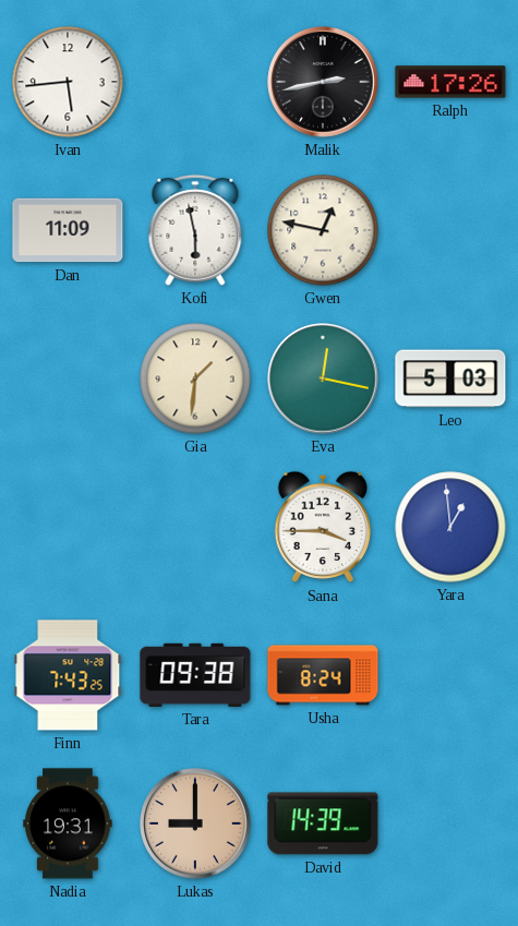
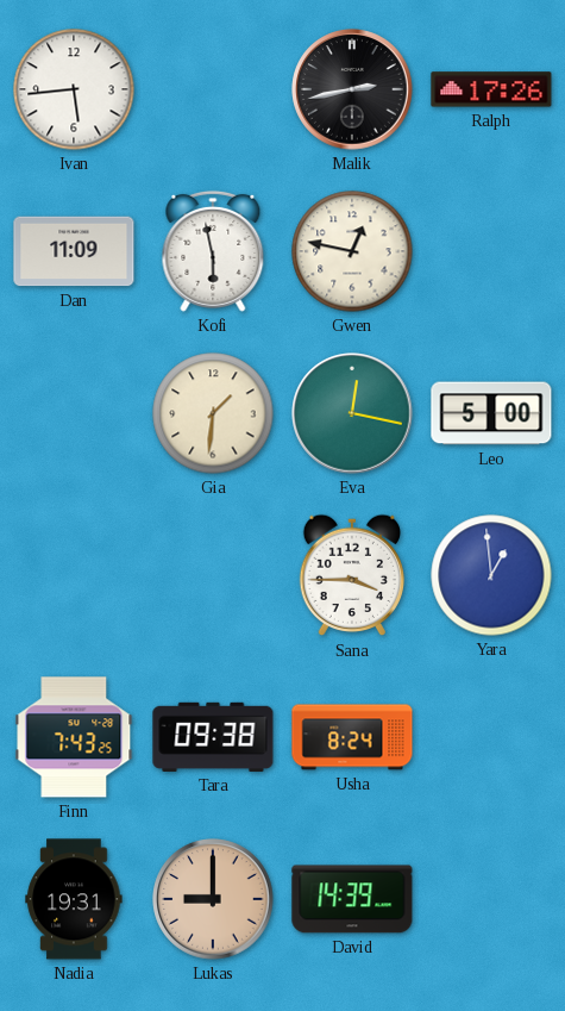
Leo: 5:03 -> 5:00 (491, 413)
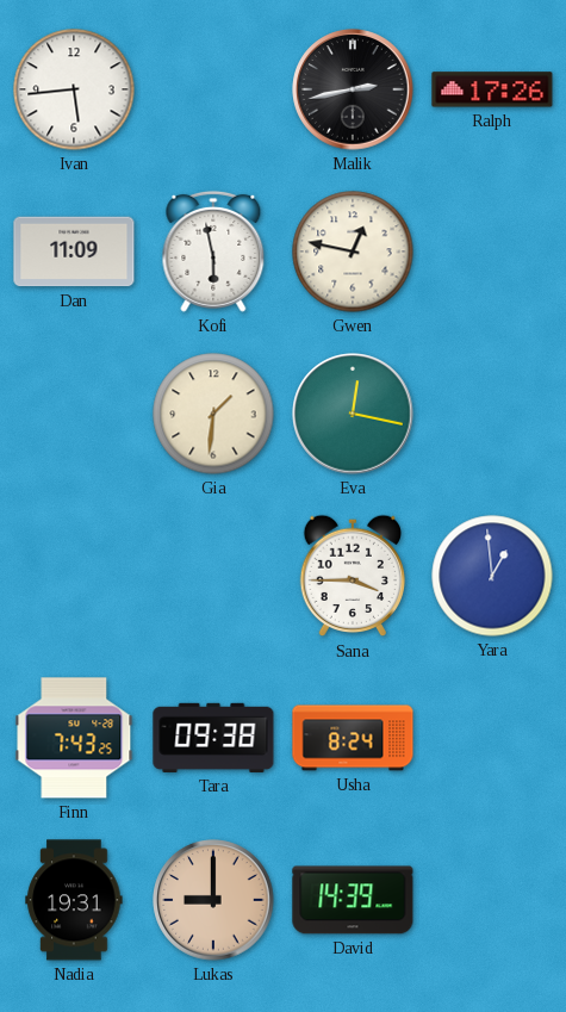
Leo: 5:00 -> none (491, 413)
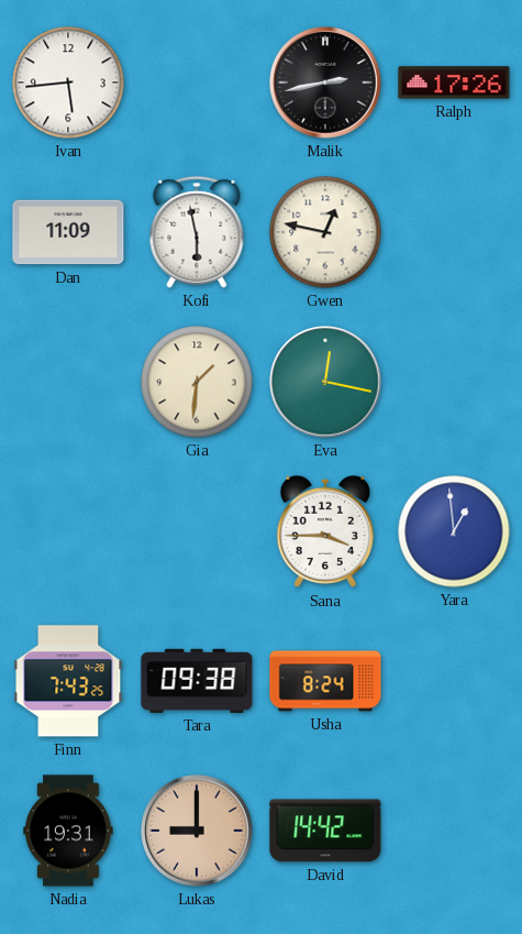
David: 14:39 -> 14:42 (325, 831)
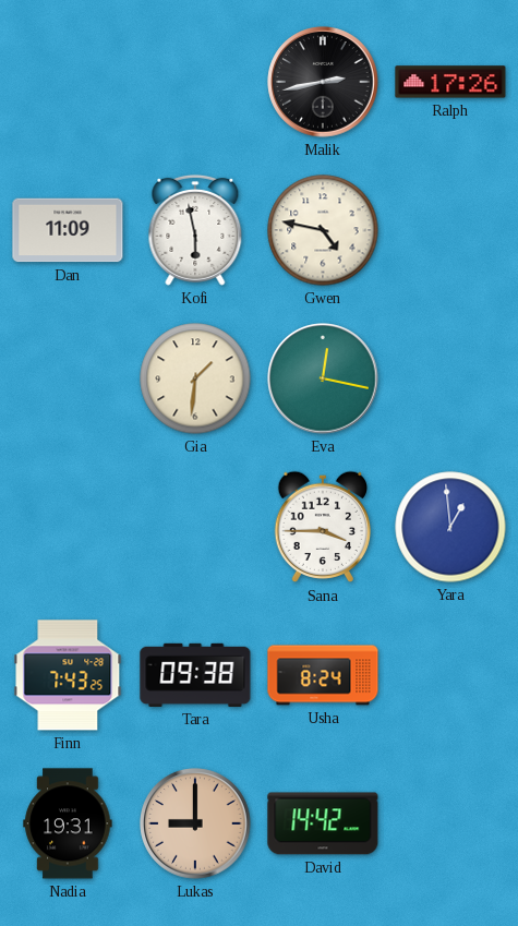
Ivan: 5:44 -> none (68, 83)
Gwen: 12:47 -> 4:47 (323, 230)
